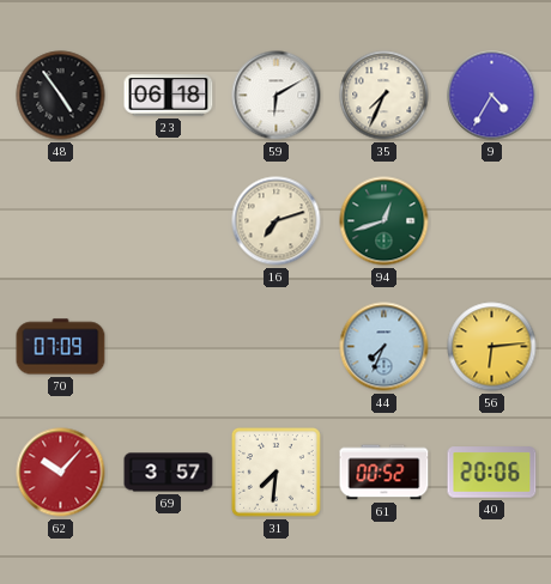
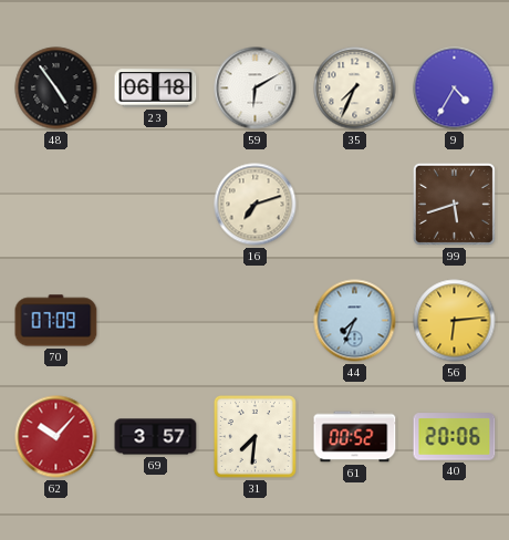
94: 12:42 -> none (385, 221)
99: none -> 5:42 (454, 204)
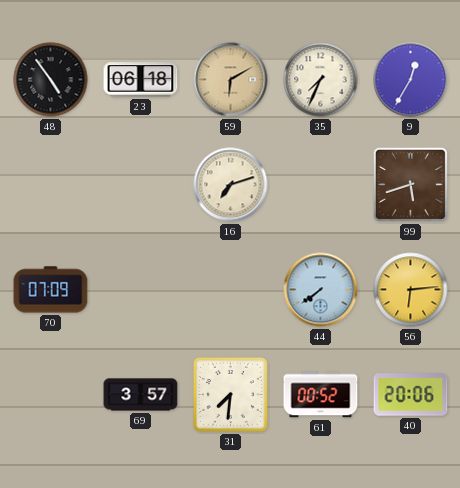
59 dial: white -> champagne (231, 80)
9: 4:35 -> 12:35 (411, 80)
44: 7:34 -> 7:39 (321, 290)
62: 10:07 -> none (56, 437)
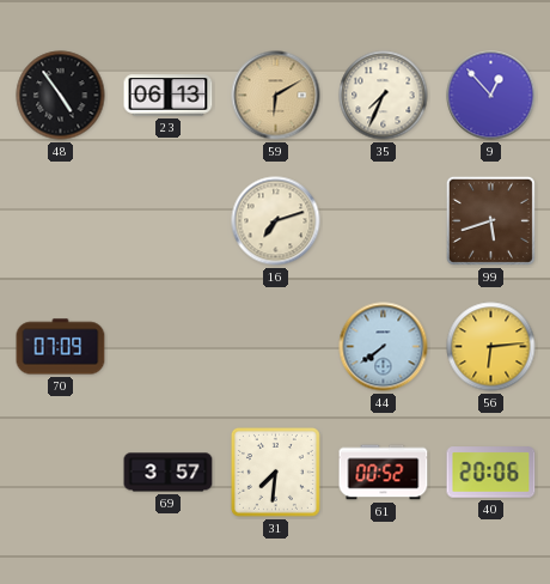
23: 06:18 -> 06:13 (169, 96)
9: 12:35 -> 12:53 (491, 96)
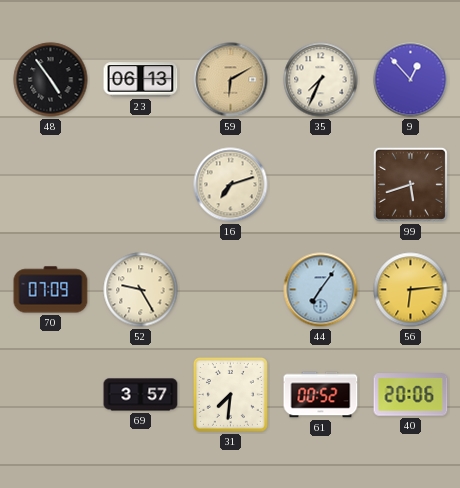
52: none -> 9:25 (141, 290)
44: 7:39 -> 7:06 (321, 290)
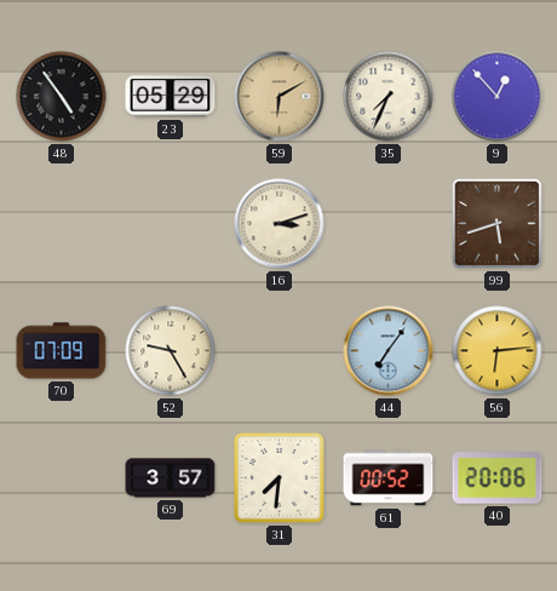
23: 06:13 -> 05:29 (171, 97)
16: 7:12 -> 3:12 (280, 224)
